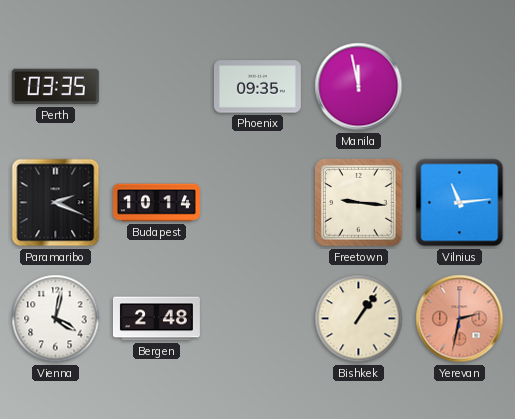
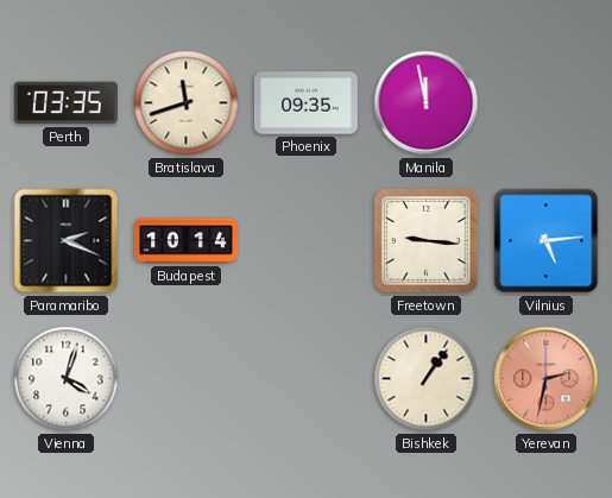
Bratislava: none -> 11:42 (187, 103)
Vilnius: 11:14 -> 5:14 (547, 241)
Vienna: 4:02 -> 4:03 (67, 379)
Bergen: 2:48 -> none (156, 319)
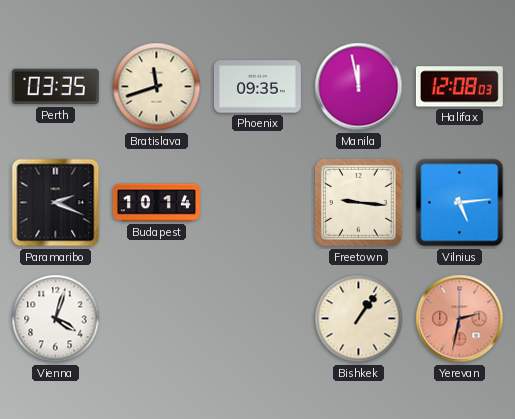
Halifax: none -> 12:08 (459, 87)
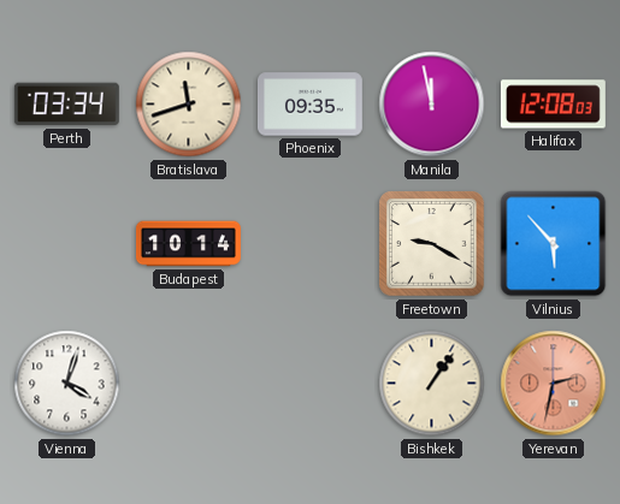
Perth: 03:35 -> 03:34 (66, 105)
Paramaribo: 2:19 -> none (56, 203)
Freetown: 9:16 -> 9:20 (432, 244)
Vilnius: 5:14 -> 5:53 (554, 244)
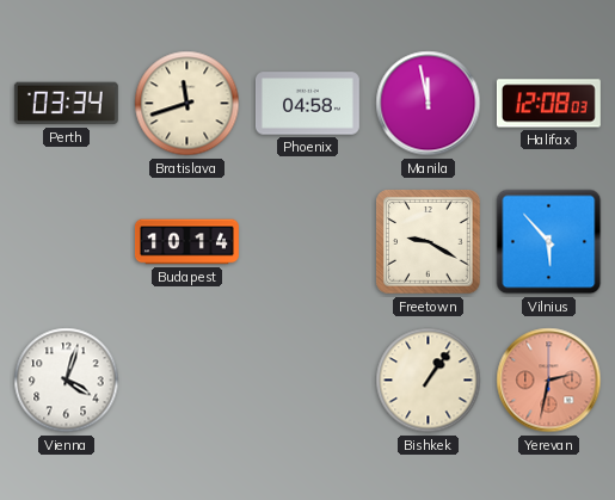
Phoenix: 09:35 -> 04:58 (307, 104)
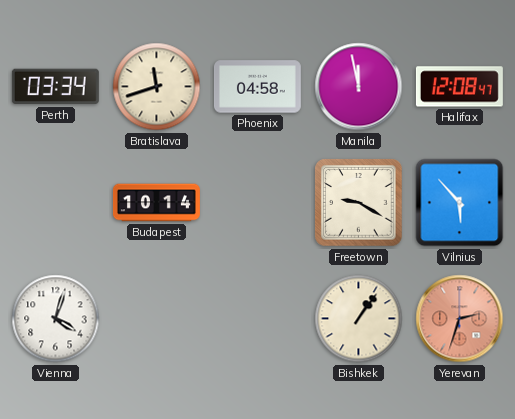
Halifax: 12:08:03 -> 12:08:47 (459, 87)
Yerevan: 2:32 -> 2:33 (460, 319)
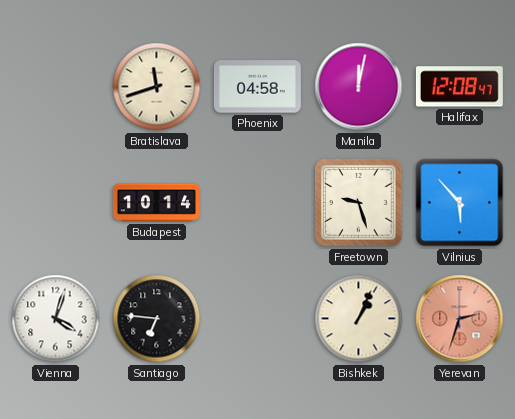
Perth: 03:34 -> none (55, 87)
Manila: 11:58 -> 12:02 (359, 87)
Freetown: 9:20 -> 9:27 (359, 203)
Santiago: none -> 6:46 (157, 319)
Bishkek: 1:06 -> 1:04 (359, 319)
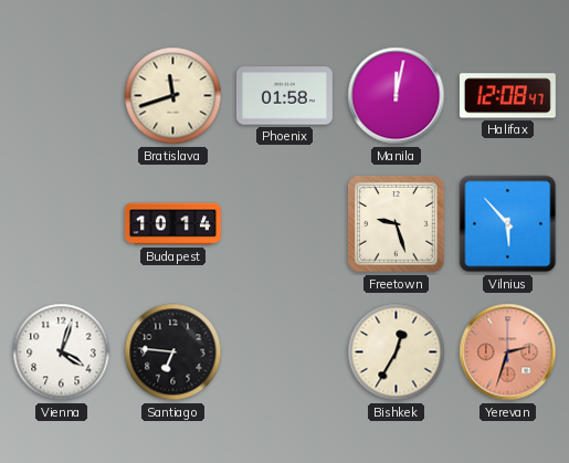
Phoenix: 04:58 -> 01:58 (284, 96)
Bishkek: 1:04 -> 12:35 (397, 352)
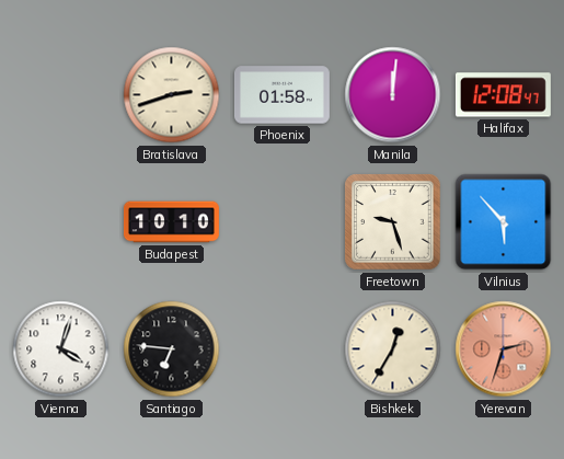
Bratislava: 11:42 -> 2:42 (172, 95)
Manila: 12:02 -> 12:01 (393, 95)
Budapest: 10:14 -> 10:10 (172, 222)
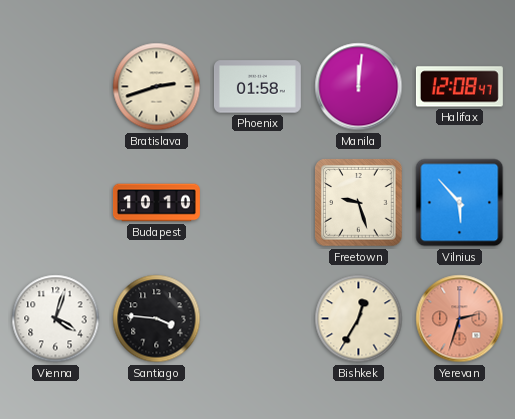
Santiago: 6:46 -> 3:46 (157, 319)
